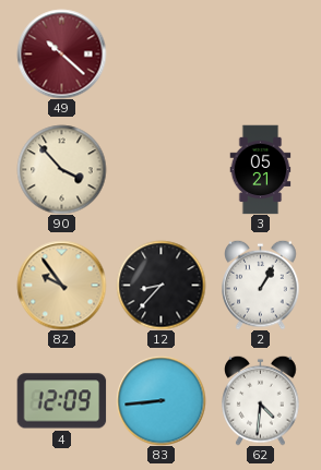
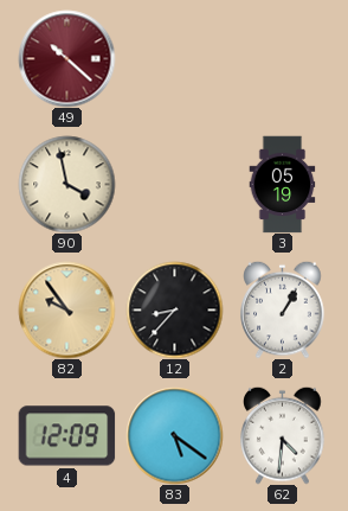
90: 3:53 -> 3:58 (66, 184)
3: 05:21 -> 05:19 (283, 184)
83: 8:44 -> 5:21 (174, 435)
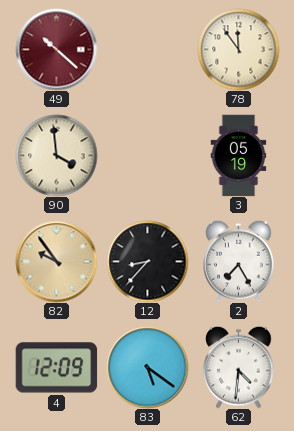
78: none -> 11:54 (238, 49)
90: 3:58 -> 3:59 (56, 155)
2: 1:05 -> 7:25 (239, 261)
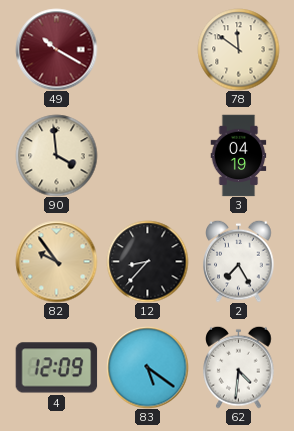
49: 10:22 -> 10:20 (56, 49)
78: 11:54 -> 11:51 (238, 49)
3: 05:19 -> 04:19 (239, 155)
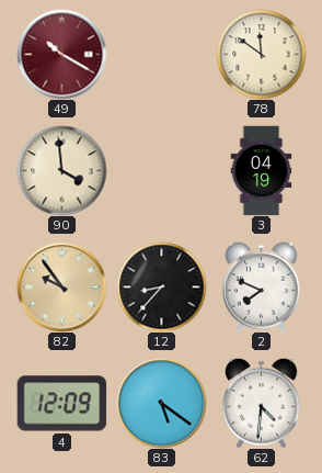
2: 7:25 -> 7:49 (262, 286)
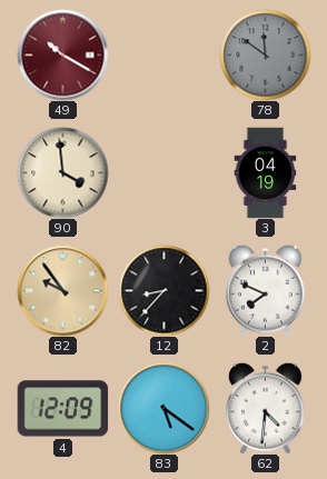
78 dial: cream -> grey (265, 54)
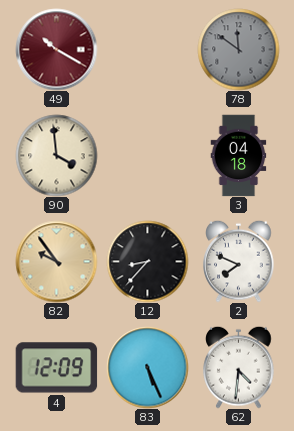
3: 04:19 -> 04:18 (239, 155)
83: 5:21 -> 5:26 (147, 367)
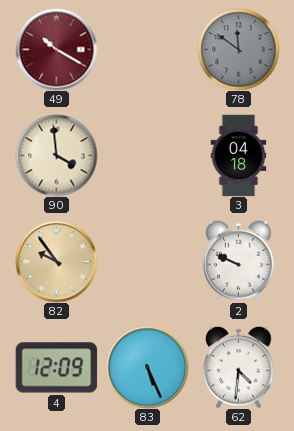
12: 8:37 -> none (147, 261)
2: 7:49 -> 9:49 (239, 261)
